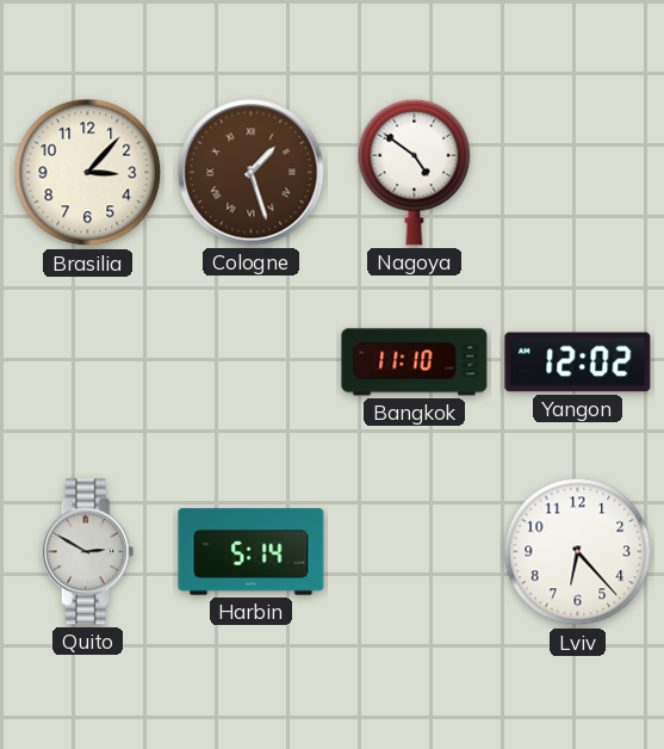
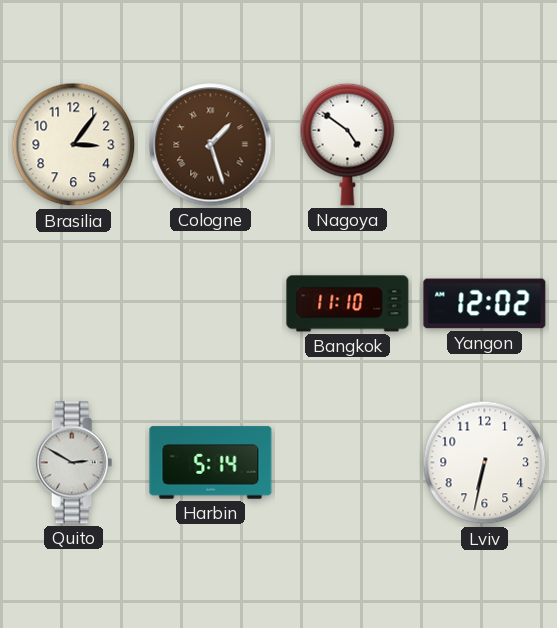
Brasilia: 3:07 -> 3:06 (74, 145)
Lviv: 6:23 -> 6:32 (485, 463)
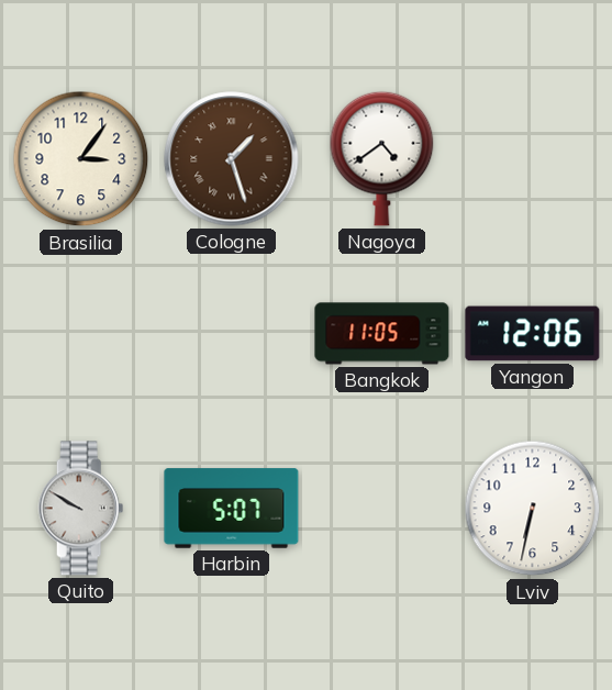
Nagoya: 4:51 -> 4:39 (382, 158)
Bangkok: 11:10 -> 11:05 (382, 334)
Yangon: 12:02 -> 12:06 (533, 334)
Quito: 2:50 -> 9:50 (81, 509)
Harbin: 5:14 -> 5:07 (232, 509)
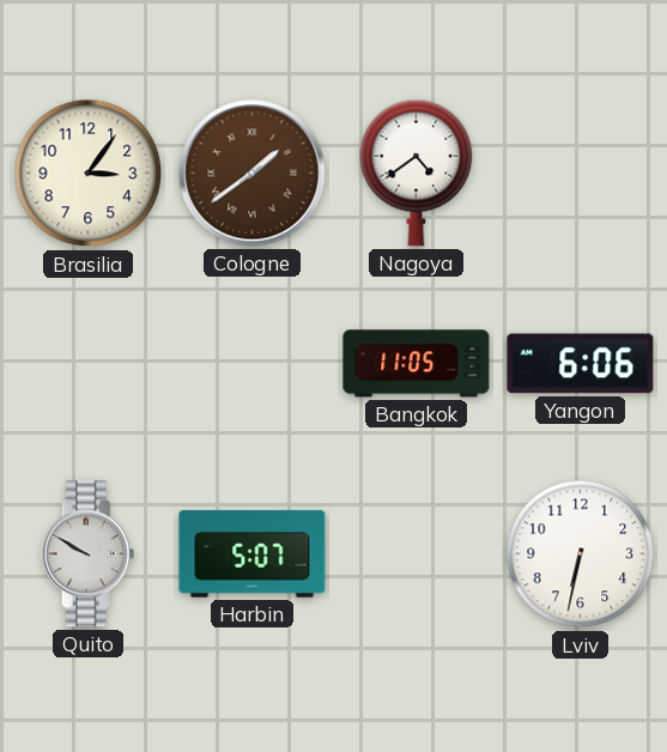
Cologne: 1:27 -> 1:39 (253, 174)
Yangon: 12:06 -> 6:06 (581, 364)
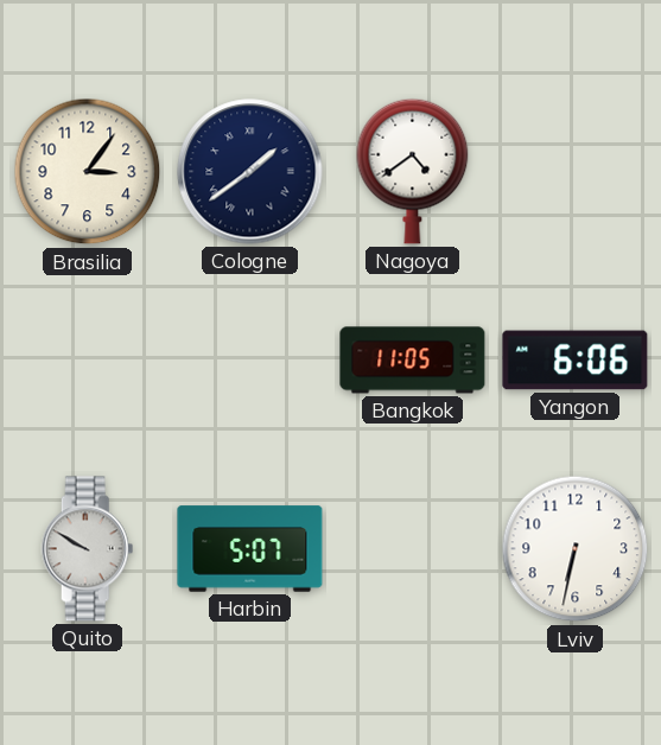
Cologne dial: brown -> navy (250, 172)
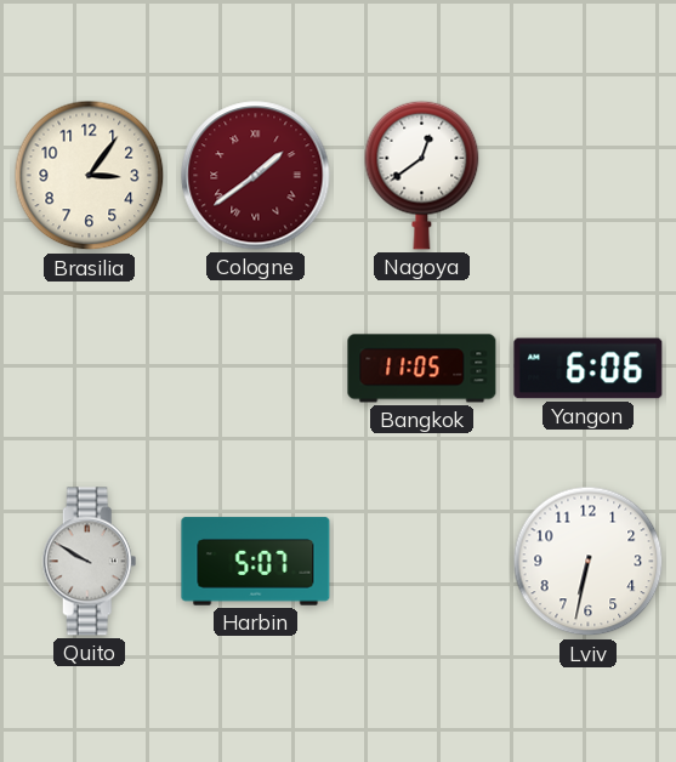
Cologne dial: navy -> burgundy (256, 176)
Nagoya: 4:39 -> 12:39 (422, 175)
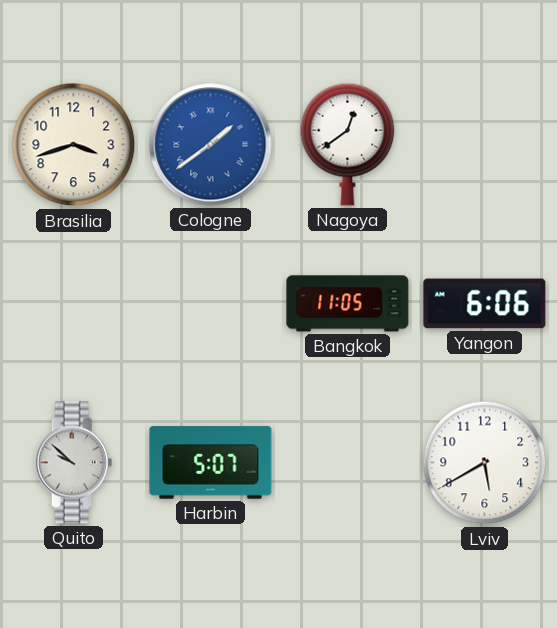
Brasilia: 3:06 -> 3:42 (74, 145)
Cologne dial: burgundy -> blue (211, 145)
Quito: 9:50 -> 9:52 (74, 463)
Lviv: 6:32 -> 5:40 (485, 463)
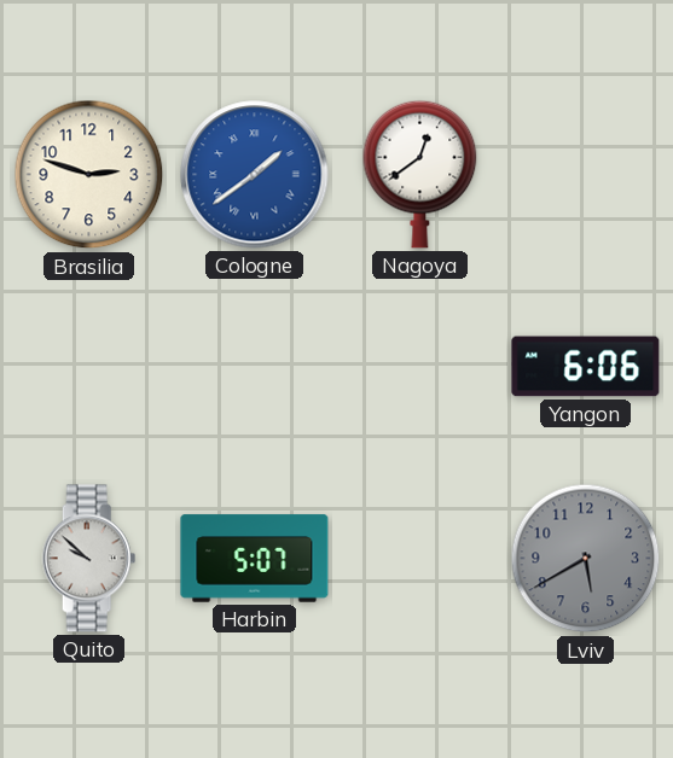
Brasilia: 3:42 -> 2:48 (89, 175)
Bangkok: 11:05 -> none (348, 304)
Lviv dial: white -> grey (586, 559)
